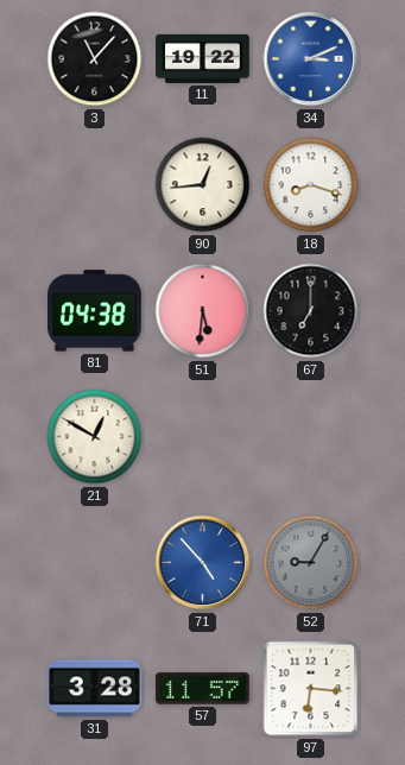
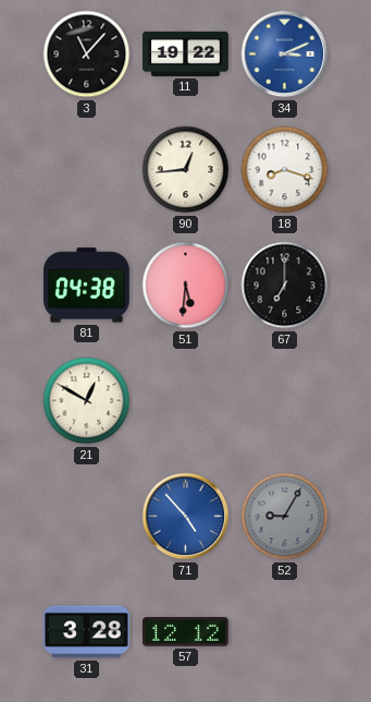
57: 11:57 -> 12:12 (186, 632)
97: 6:16 -> none (311, 689)
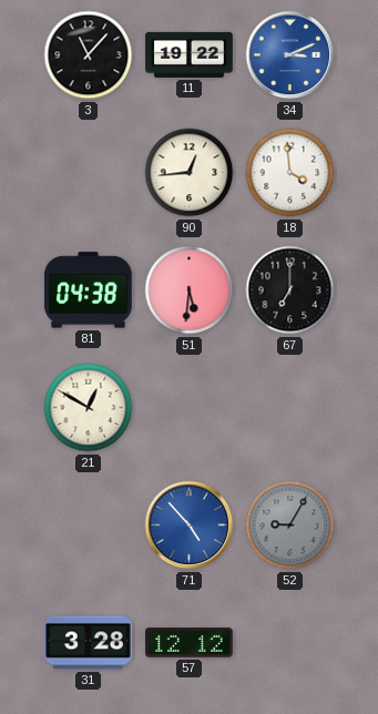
18: 8:18 -> 3:59 (290, 173)
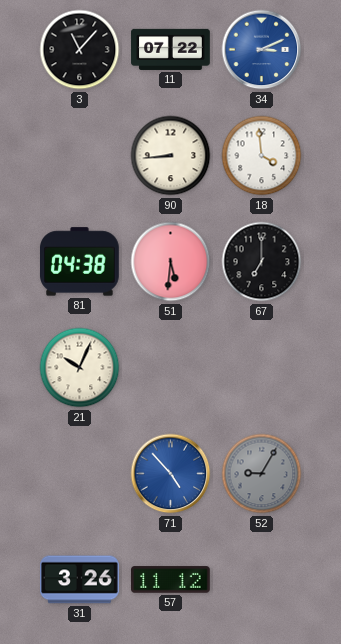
11: 19:22 -> 07:22 (171, 49)
90: 12:44 -> 8:44 (171, 156)
21: 12:50 -> 10:04 (80, 368)
31: 3:28 -> 3:26 (80, 580)
57: 12:12 -> 11:12 (171, 580)
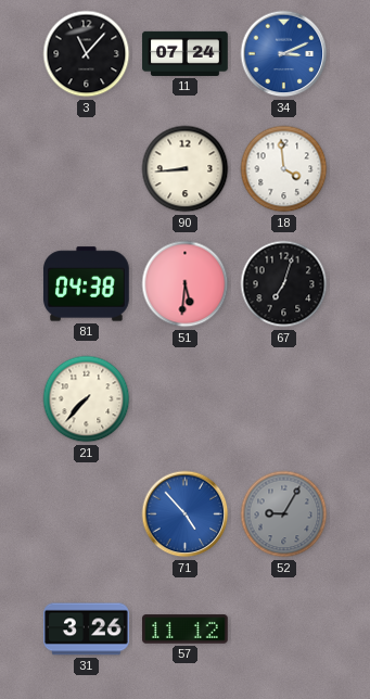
11: 07:22 -> 07:24 (186, 53)
67: 7:00 -> 7:03 (284, 284)
21: 10:04 -> 7:37 (87, 399)
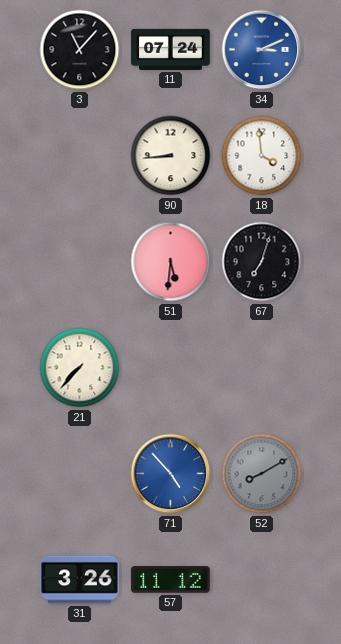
81: 04:38 -> none (87, 284)
52: 9:05 -> 8:10 (262, 474)
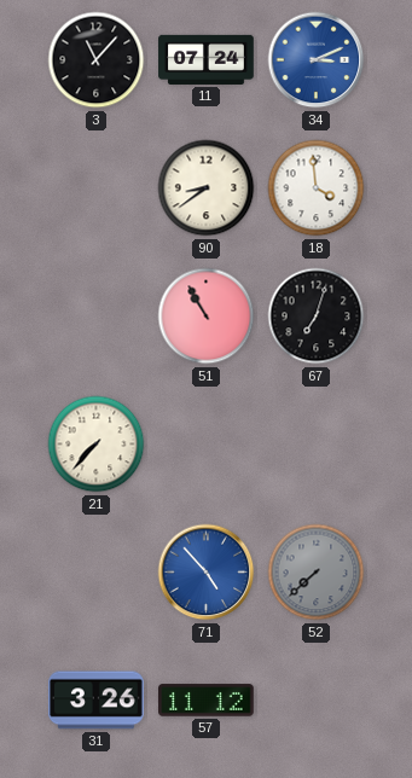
90: 8:44 -> 8:39 (207, 188)
51: 5:31 -> 10:55 (207, 317)
52: 8:10 -> 7:38 (317, 573)
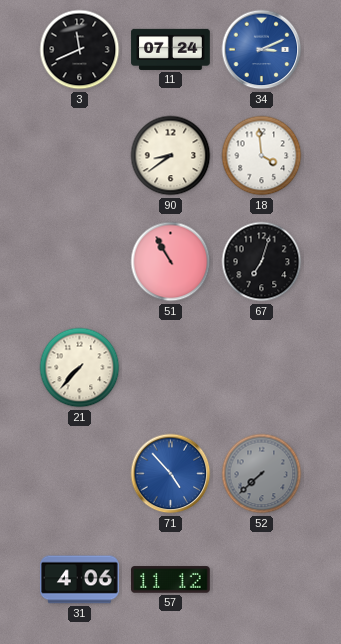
3: 11:07 -> 11:41 (80, 50)
31: 3:26 -> 4:06 (80, 580)
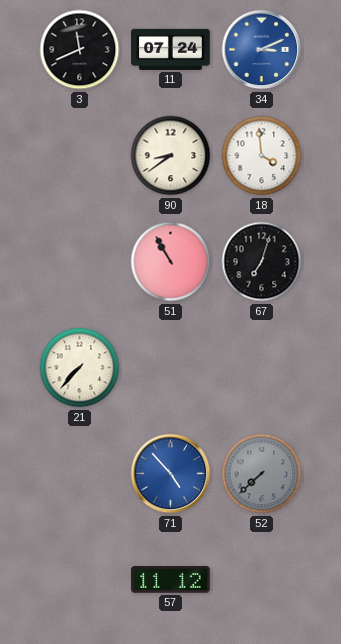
31: 4:06 -> none (80, 580)
